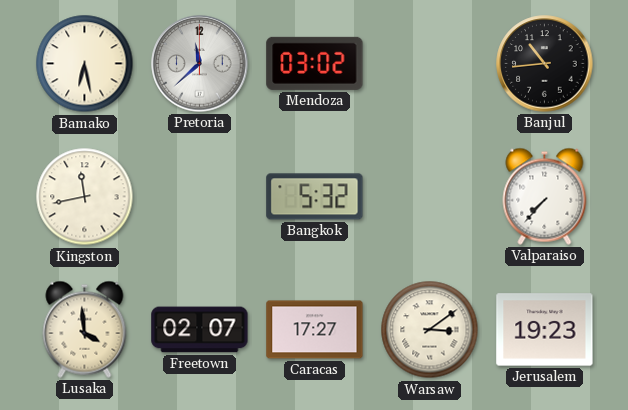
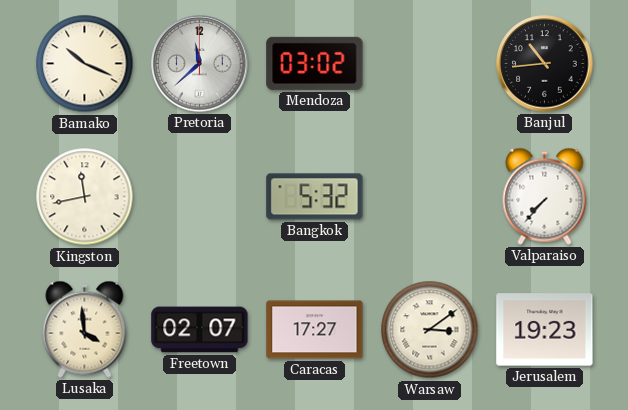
Bamako: 6:28 -> 10:19 (85, 64)
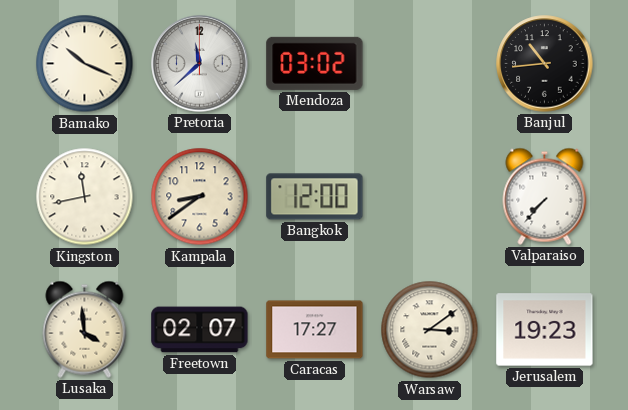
Kampala: none -> 8:39 (200, 197)
Bangkok: 5:32 -> 12:00 (315, 197)
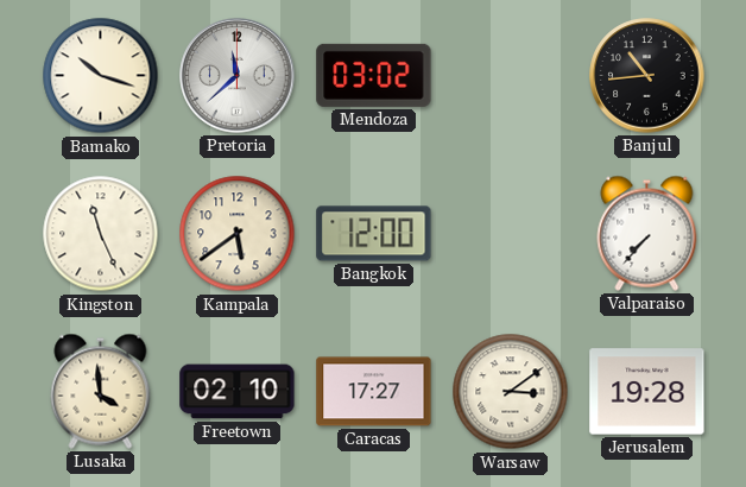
Bamako: 10:19 -> 10:18 (101, 76)
Kingston: 11:43 -> 11:26 (101, 234)
Kampala: 8:39 -> 5:39 (238, 234)
Freetown: 02:07 -> 02:10 (238, 392)
Jerusalem: 19:23 -> 19:28 (647, 392)
